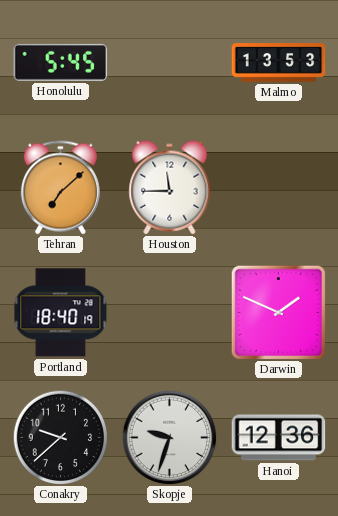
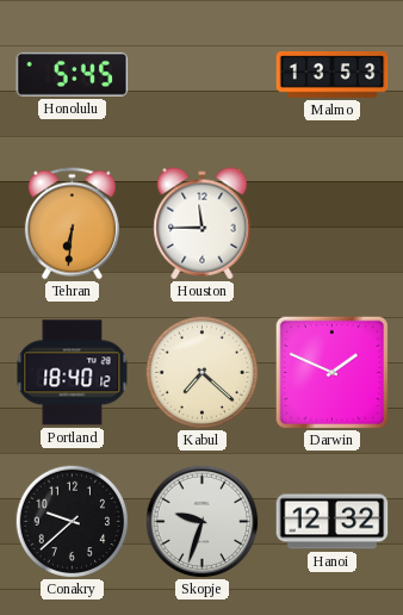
Tehran: 7:08 -> 6:31 (72, 224)
Portland: 18:40:19 -> 18:40:12 (73, 373)
Kabul: none -> 7:22 (201, 372)
Hanoi: 12:36 -> 12:32 (333, 522)
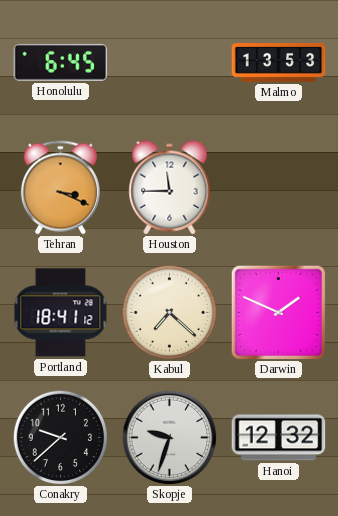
Honolulu: 5:45 -> 6:45 (61, 62)
Tehran: 6:31 -> 3:19 (60, 188)
Portland: 18:40 -> 18:41 (61, 313)
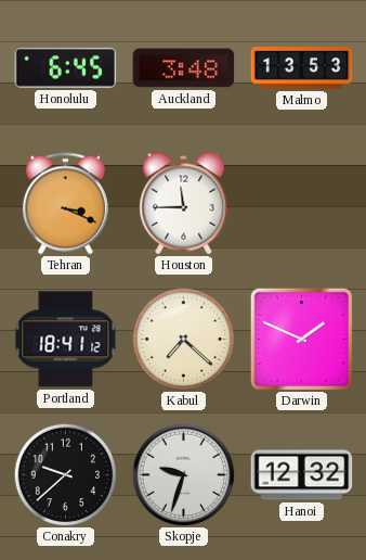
Auckland: none -> 3:48 (184, 68)
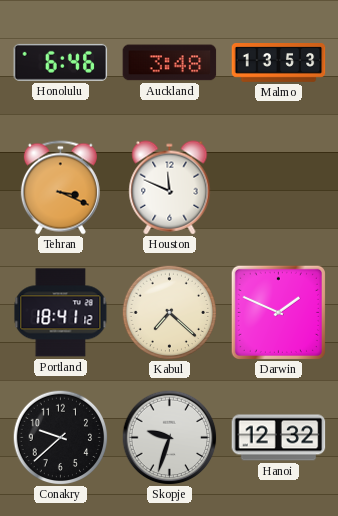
Honolulu: 6:45 -> 6:46 (61, 62)
Houston: 11:45 -> 11:49 (170, 188)
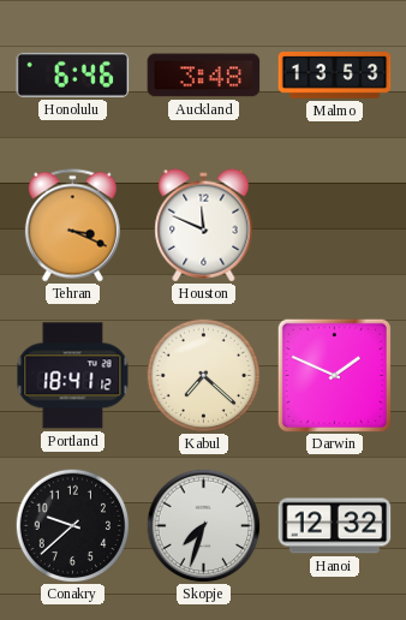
Skopje: 9:33 -> 7:33 (203, 525)
